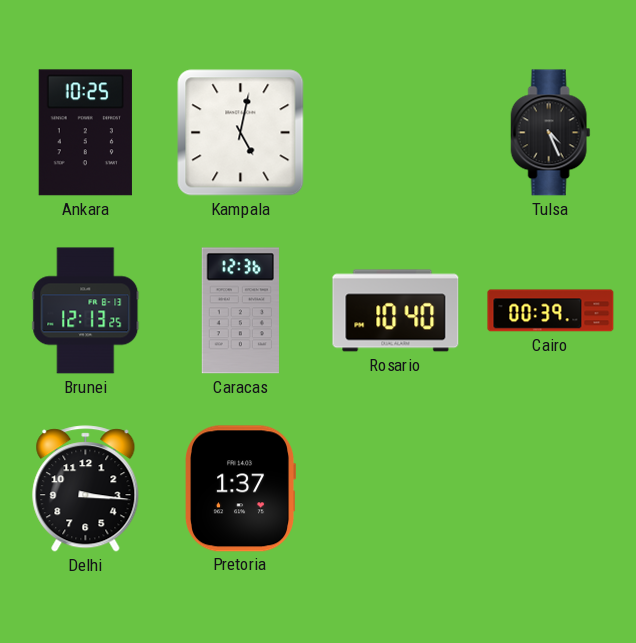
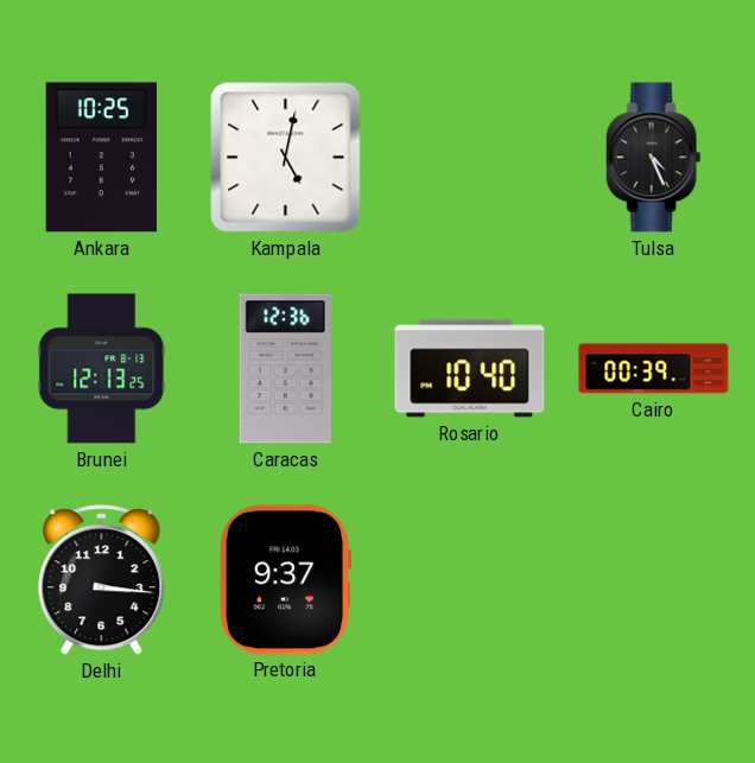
Pretoria: 1:37 -> 9:37 (285, 580)
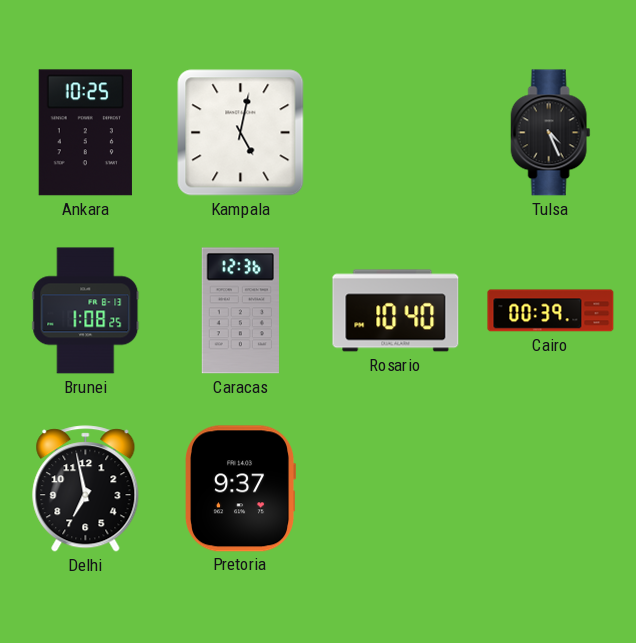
Brunei: 12:13 -> 1:08 (86, 311)
Delhi: 3:16 -> 6:58 (86, 489)
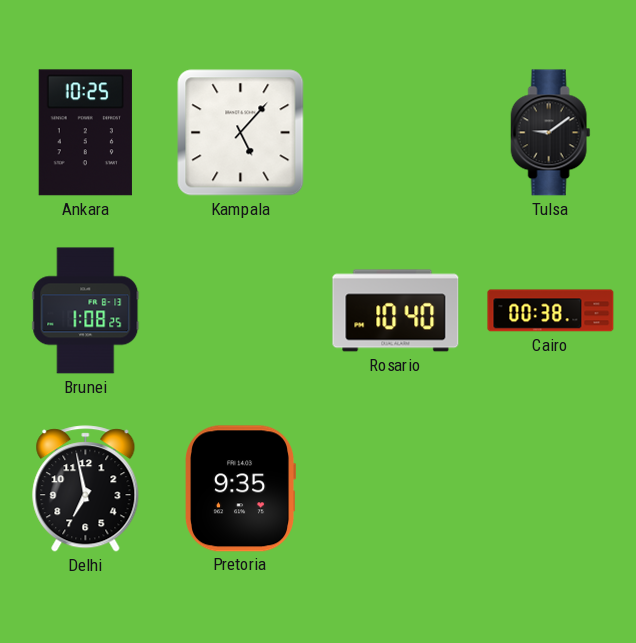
Kampala: 5:02 -> 5:07 (241, 133)
Tulsa: 4:26 -> 9:09 (551, 133)
Caracas: 12:36 -> none (240, 311)
Cairo: 00:39 -> 00:38 (551, 311)
Pretoria: 9:37 -> 9:35 (240, 489)
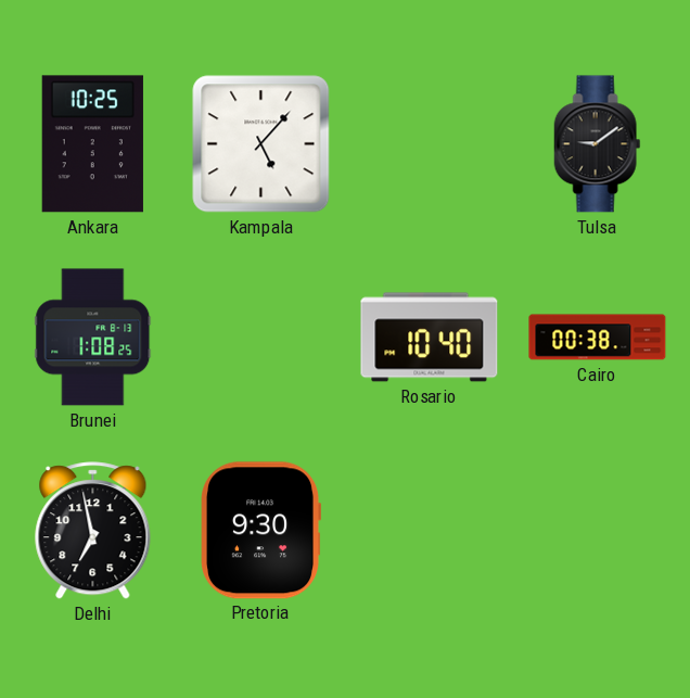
Pretoria: 9:35 -> 9:30 (260, 531)
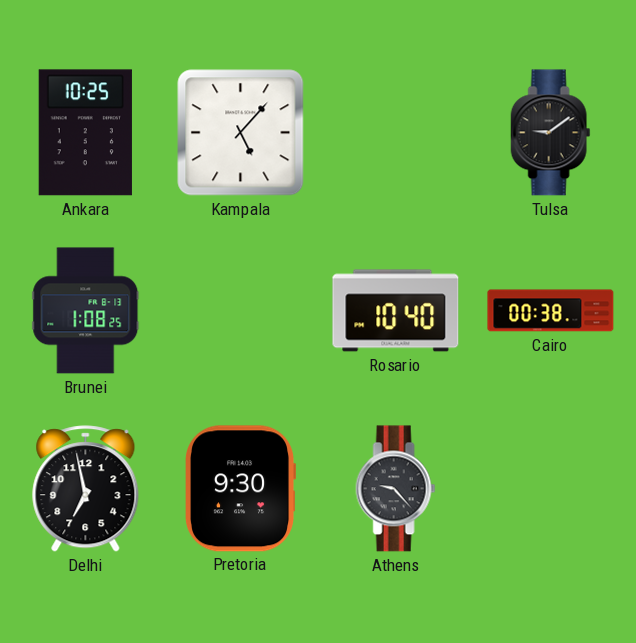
Athens: none -> 9:23 (396, 489)
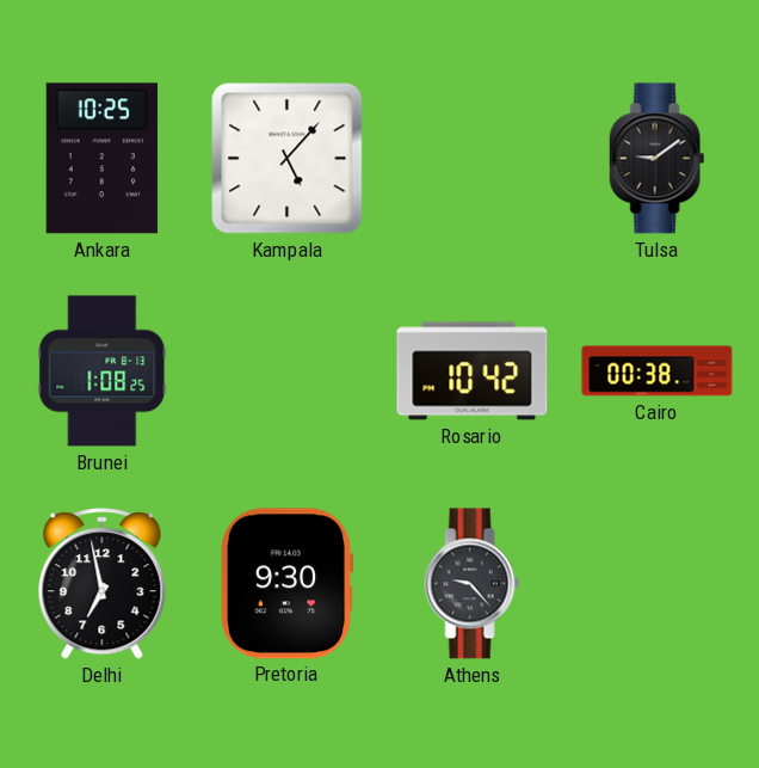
Rosario: 10:40 -> 10:42 (473, 371)
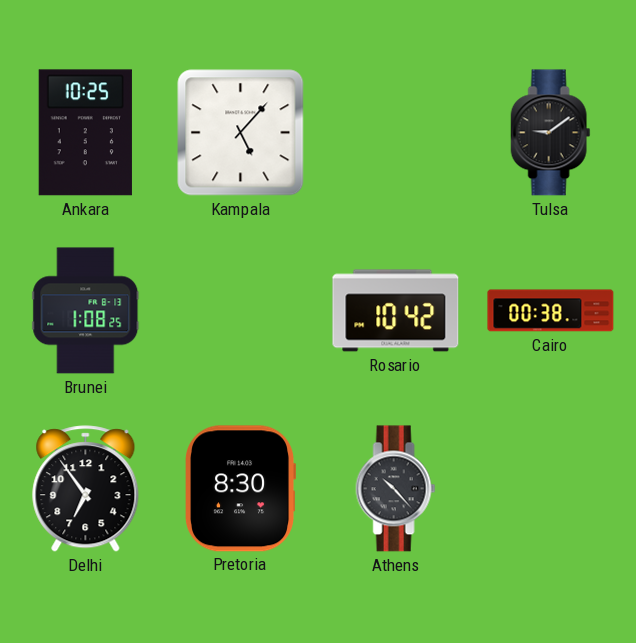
Delhi: 6:58 -> 6:54 (86, 489)
Pretoria: 9:30 -> 8:30 (240, 489)
Athens: 9:23 -> 10:23 (396, 489)
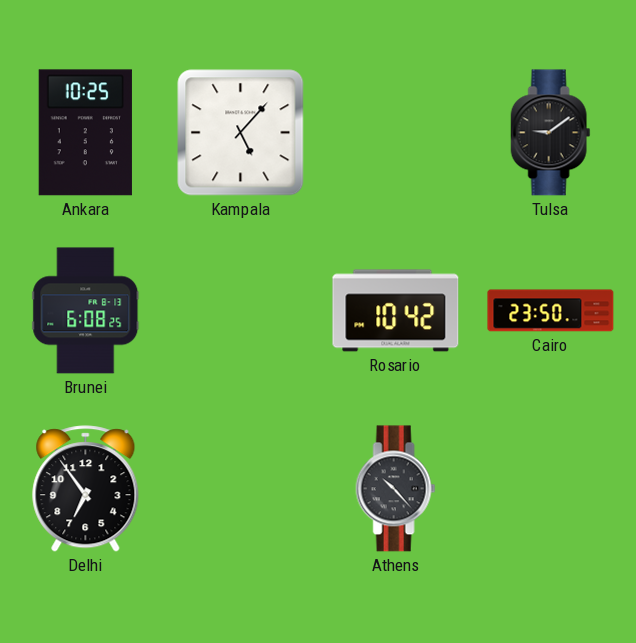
Brunei: 1:08 -> 6:08 (86, 311)
Cairo: 00:38 -> 23:50 (551, 311)
Pretoria: 8:30 -> none (240, 489)
